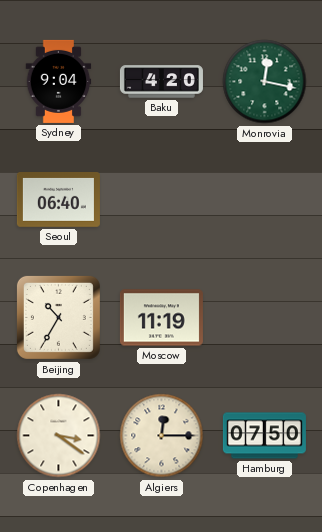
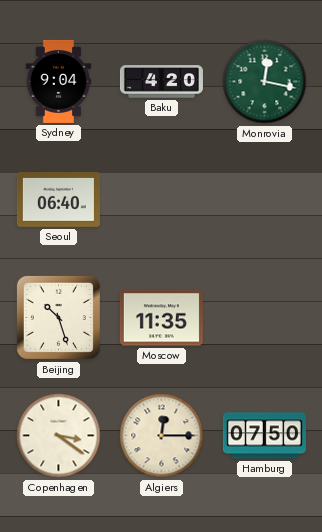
Beijing: 10:35 -> 10:27 (58, 317)
Moscow: 11:19 -> 11:35 (161, 318)
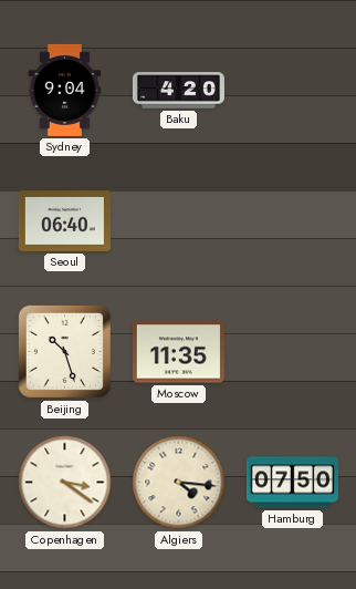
Monrovia: 12:17 -> none (265, 82)
Algiers: 12:15 -> 4:16 (179, 483)
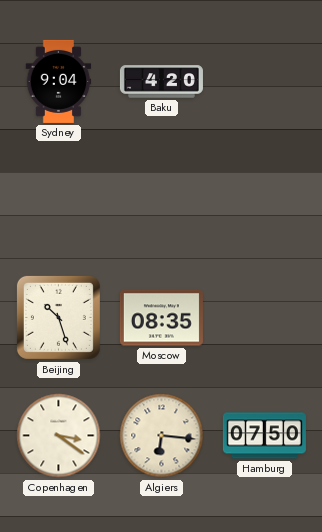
Seoul: 06:40 -> none (64, 221)
Moscow: 11:35 -> 08:35 (161, 318)
Algiers: 4:16 -> 6:16 (162, 436)
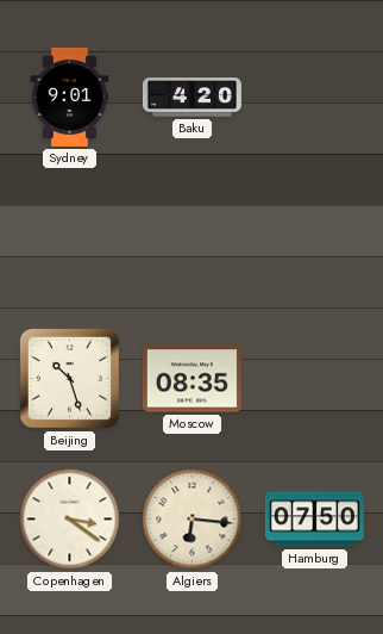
Sydney: 9:04 -> 9:01 (70, 97)
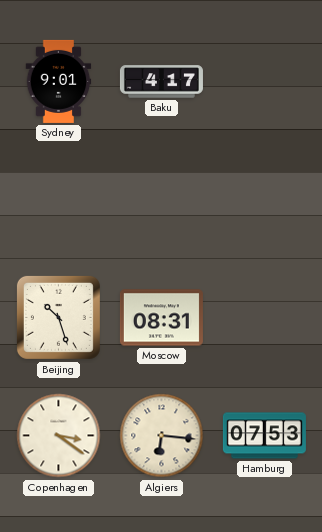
Baku: 4:20 -> 4:17 (161, 82)
Moscow: 08:35 -> 08:31 (161, 318)
Hamburg: 07:50 -> 07:53 (264, 436)
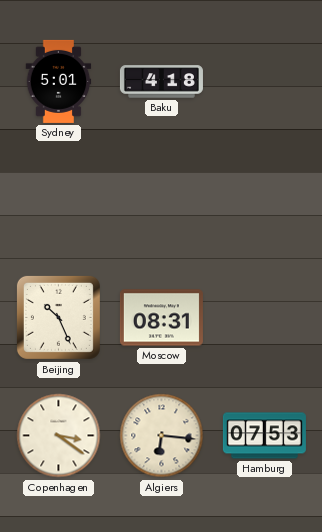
Sydney: 9:01 -> 5:01 (59, 81)
Baku: 4:17 -> 4:18 (161, 82)
Beijing: 10:27 -> 10:26 (58, 317)
